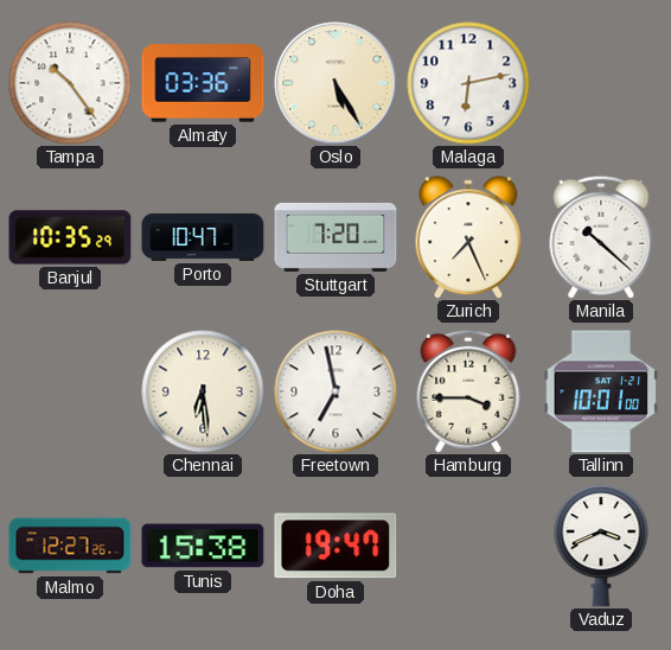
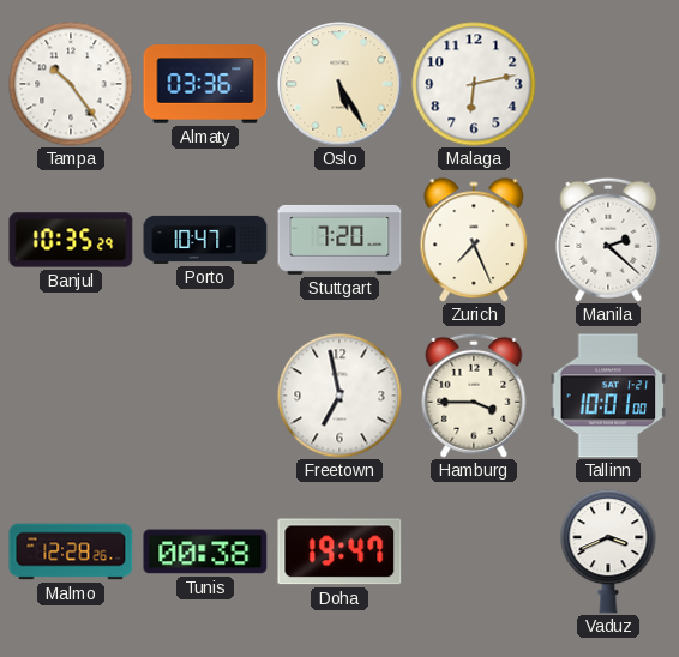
Manila: 10:22 -> 2:22 (608, 240)
Chennai: 6:29 -> none (203, 391)
Malmo: 12:27 -> 12:28 (71, 551)
Tunis: 15:38 -> 00:38 (205, 551)
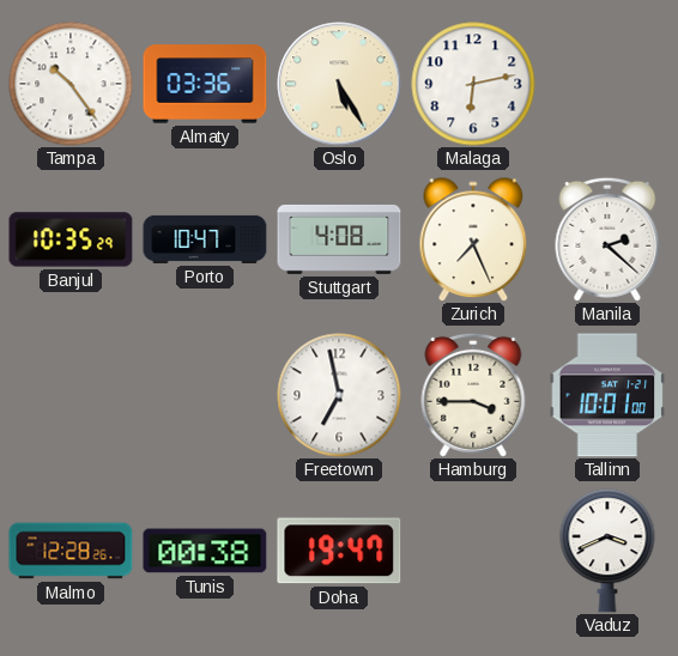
Stuttgart: 7:20 -> 4:08 (339, 239)
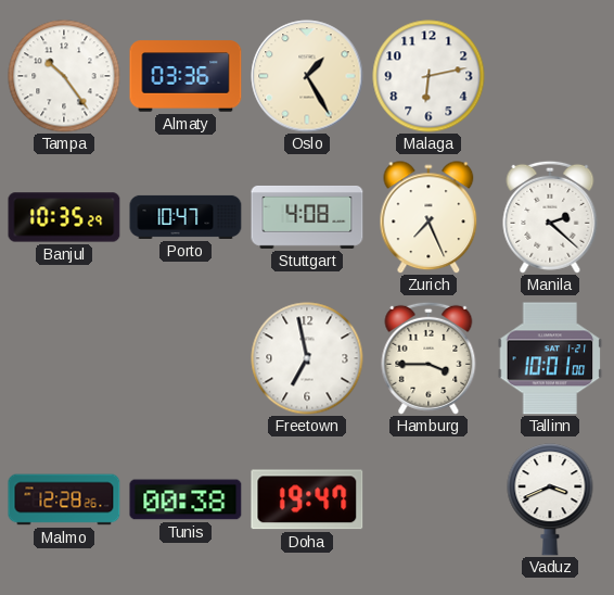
Oslo: 5:25 -> 1:25 (307, 76)
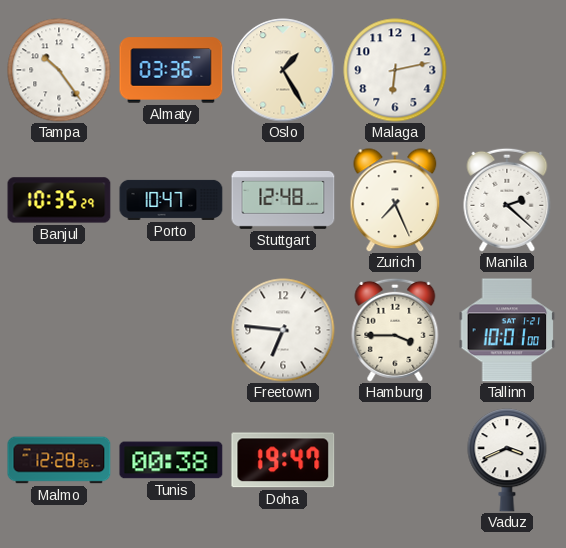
Stuttgart: 4:08 -> 12:48 (283, 200)
Freetown: 6:58 -> 6:46 (283, 330)
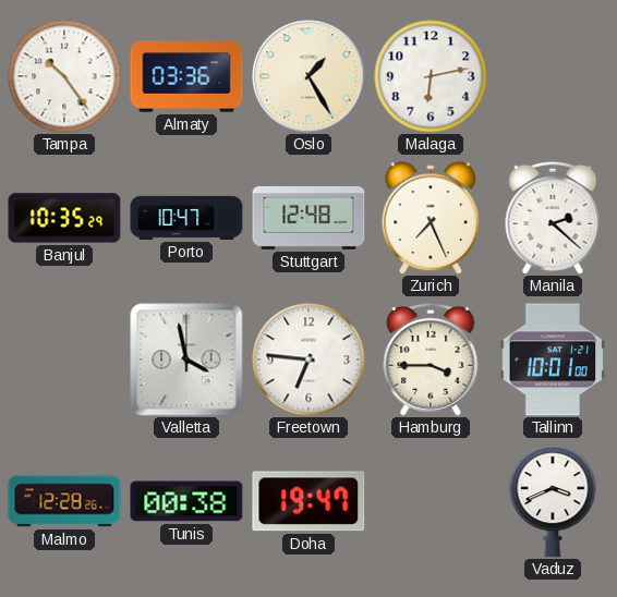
Valletta: none -> 3:58 (186, 360)
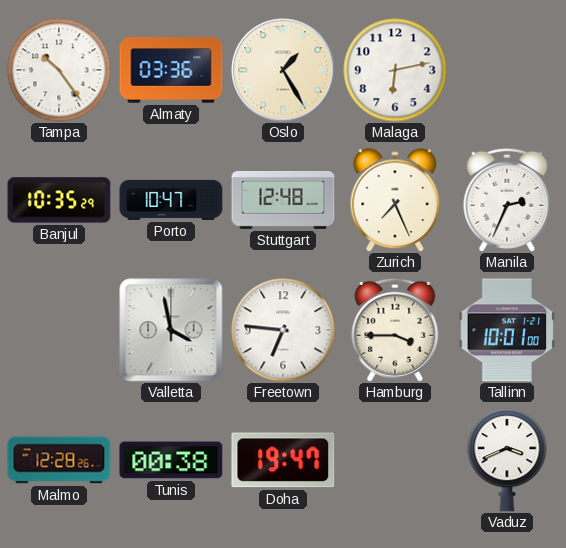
Manila: 2:22 -> 2:34 (507, 200)
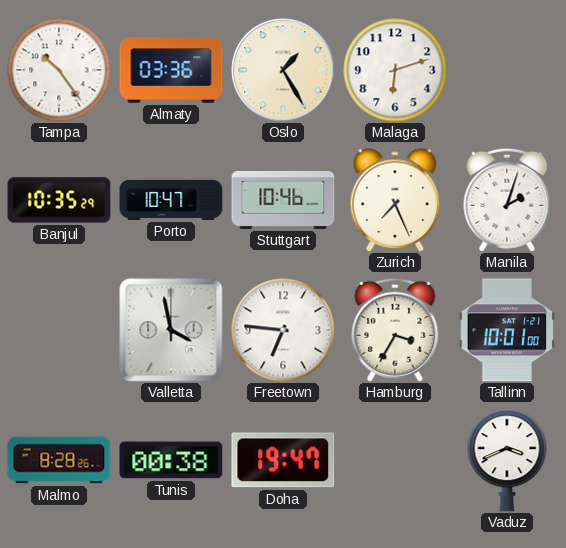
Malaga: 6:13 -> 6:12 (395, 70)
Stuttgart: 12:48 -> 10:46 (283, 200)
Manila: 2:34 -> 2:03 (507, 200)
Hamburg: 3:45 -> 3:35 (395, 330)
Malmo: 12:28 -> 8:28 (59, 460)
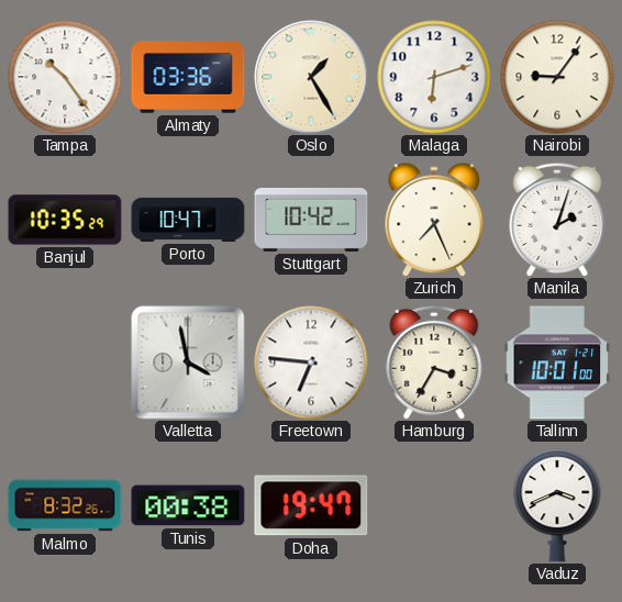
Nairobi: none -> 9:06 (557, 77)
Stuttgart: 10:46 -> 10:42 (311, 220)
Malmo: 8:28 -> 8:32 (65, 505)
